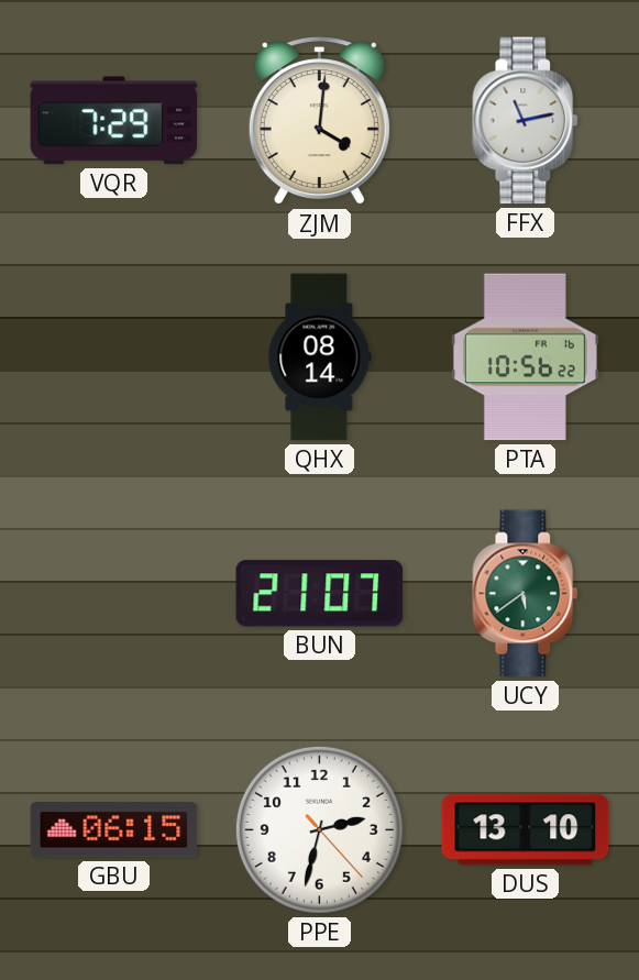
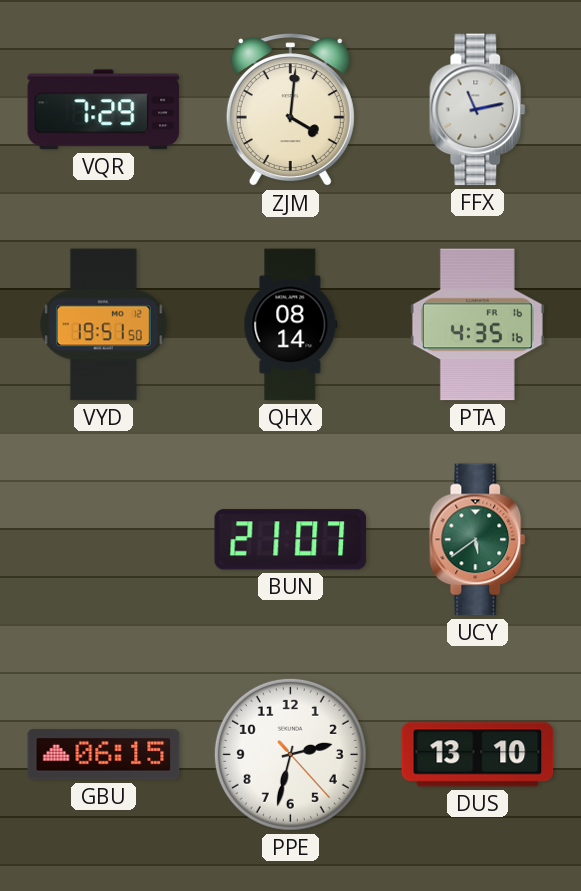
VYD: none -> 19:51 (103, 325)
PTA: 10:56 -> 4:35 (477, 325)
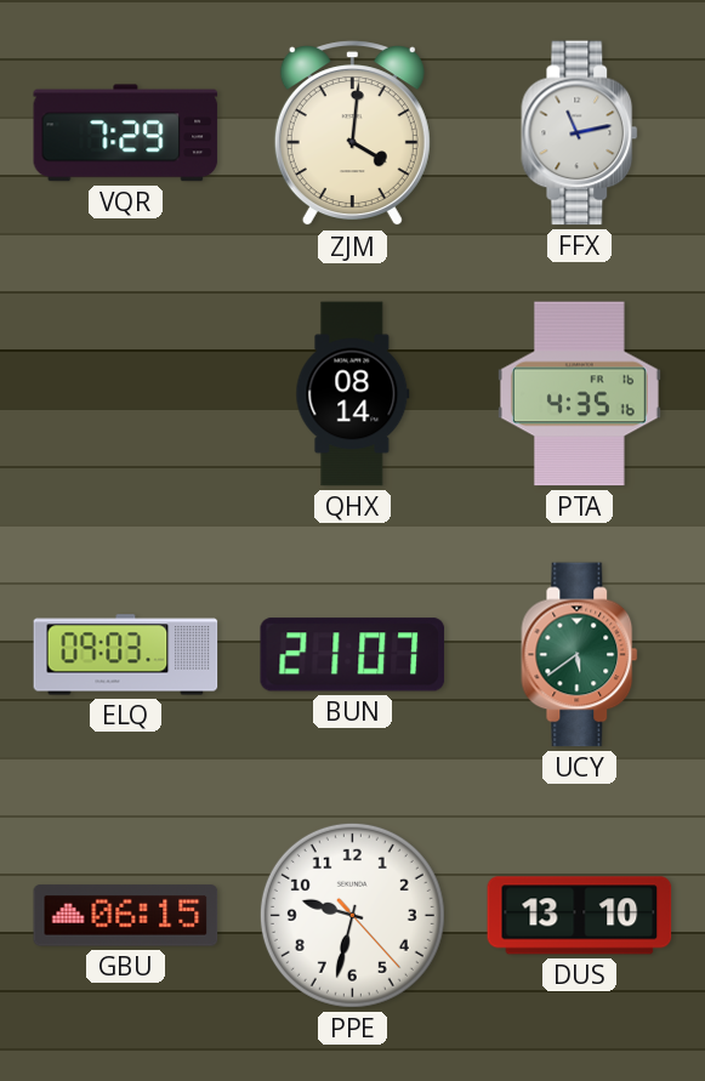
VYD: 19:51 -> none (103, 325)
ELQ: none -> 09:03 (126, 655)
PPE: 2:32 -> 9:32 (352, 915)
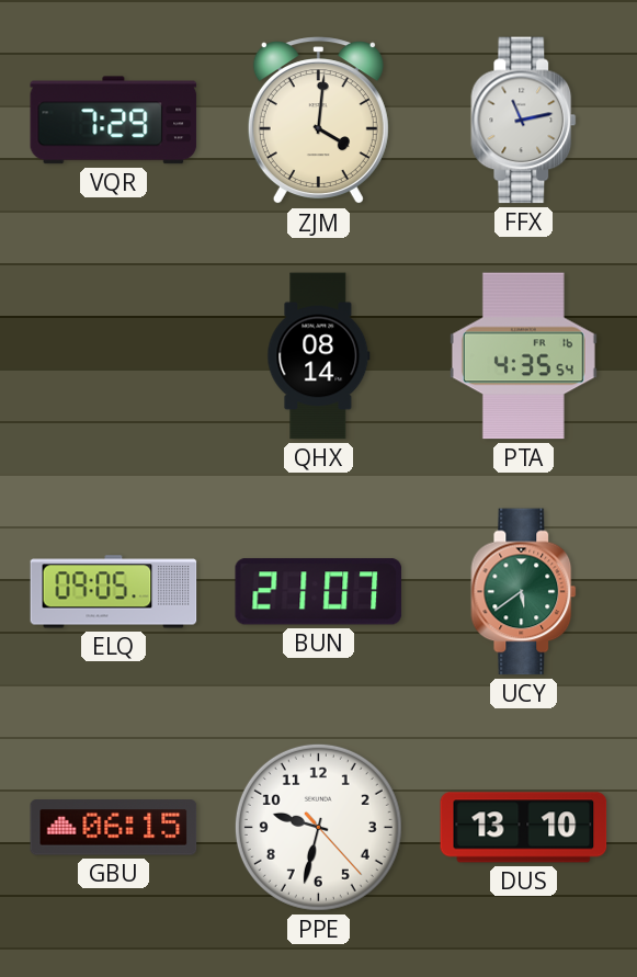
PTA: 4:35:16 -> 4:35:54 (523, 356)
ELQ: 09:03 -> 09:05 (114, 592)
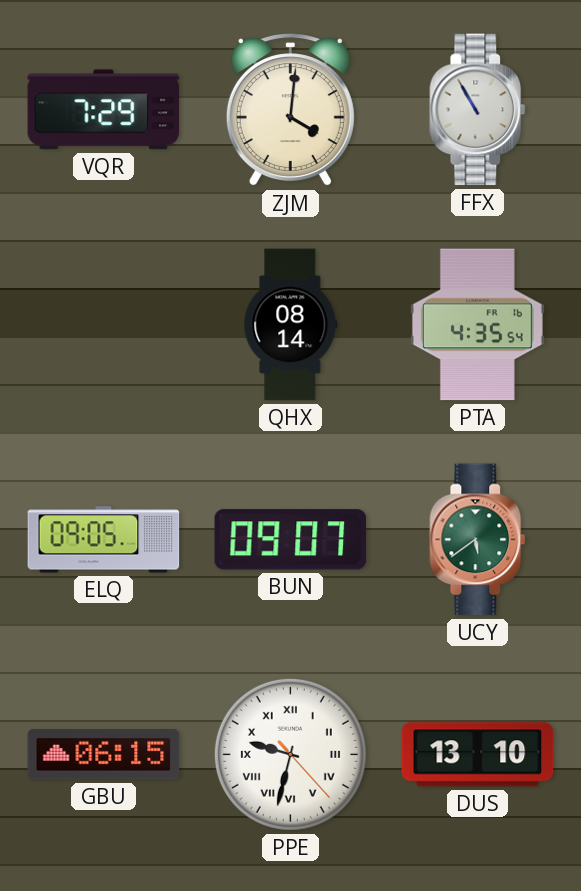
FFX: 11:13 -> 10:55 (478, 110)
BUN: 21:07 -> 09:07 (290, 540)
PPE numerals: Arabic -> Roman (290, 754)
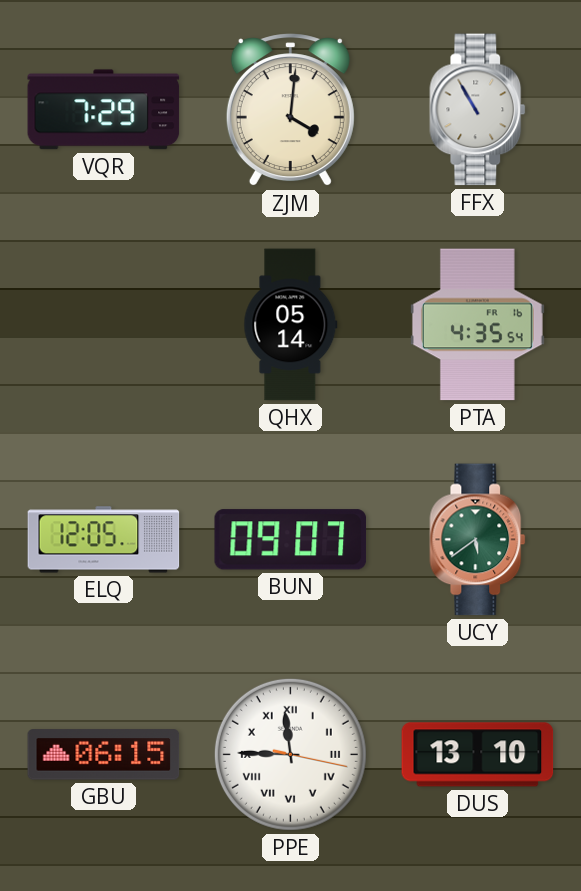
QHX: 08:14 -> 05:14 (291, 325)
ELQ: 09:05 -> 12:05 (104, 540)
PPE: 9:32 -> 11:45 (290, 754)
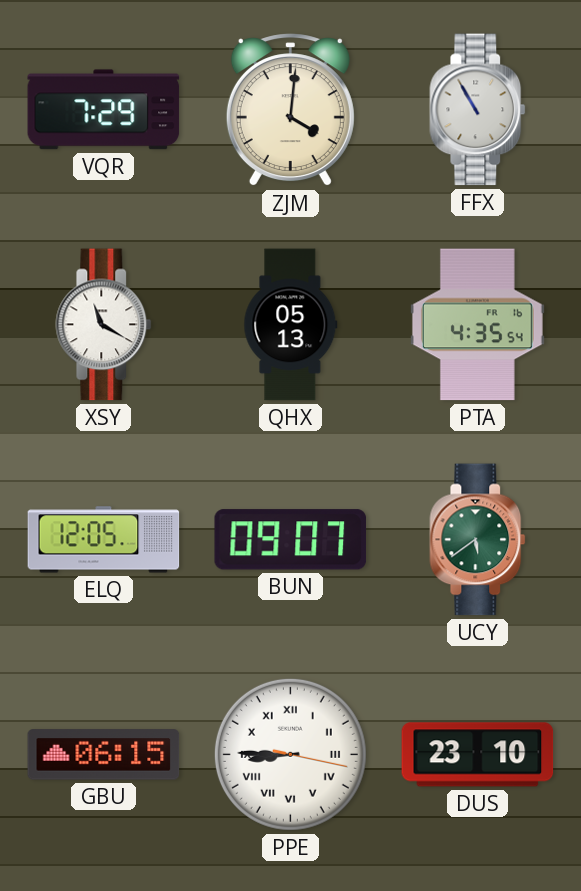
XSY: none -> 11:20 (104, 325)
QHX: 05:14 -> 05:13 (291, 325)
PPE: 11:45 -> 8:45 (290, 754)
DUS: 13:10 -> 23:10 (478, 755)
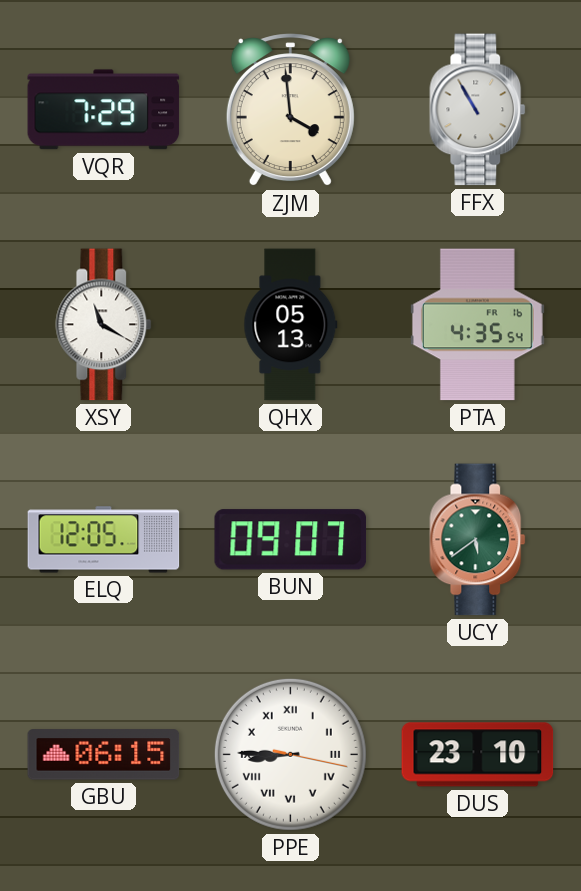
ZJM: 4:01 -> 3:59 (290, 110)
